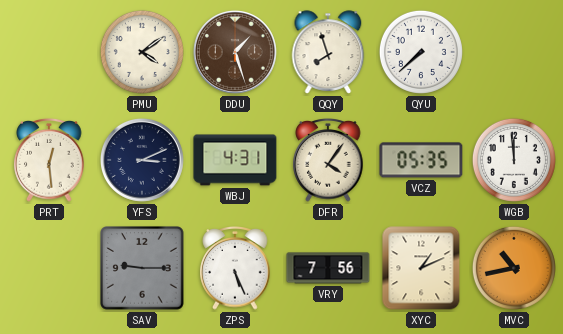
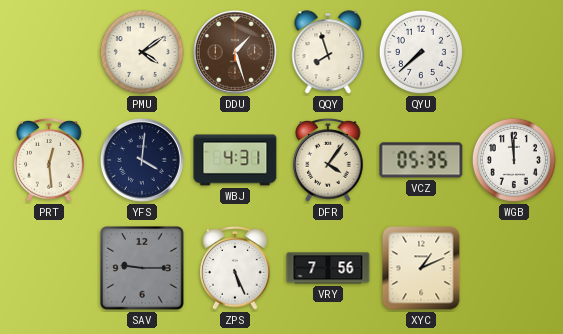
YFS: 3:11 -> 4:01 (142, 160)
MVC: 10:43 -> none (514, 268)
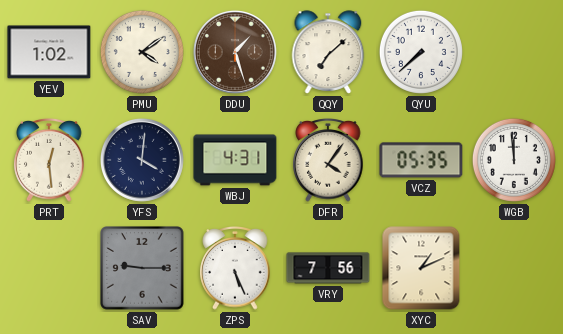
YEV: none -> 1:02 (49, 52)
QQY: 7:57 -> 7:08 (328, 52)
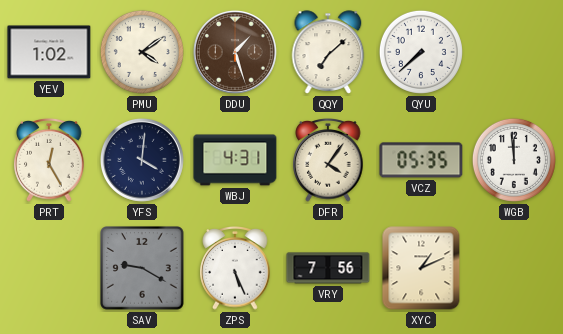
PRT: 12:29 -> 12:25 (49, 161)
SAV: 9:15 -> 9:20 (142, 268)
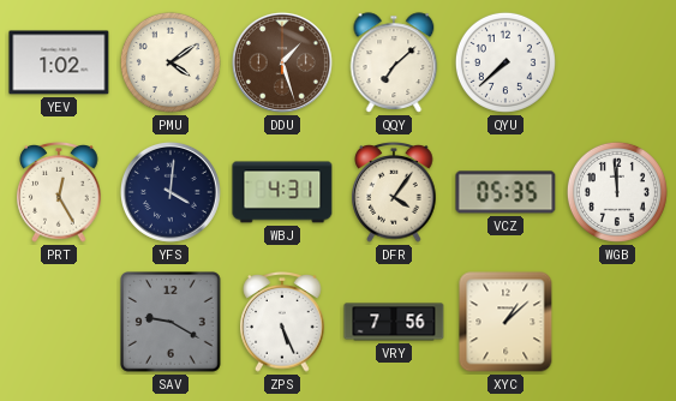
XYC: 1:11 -> 1:08 (505, 322)
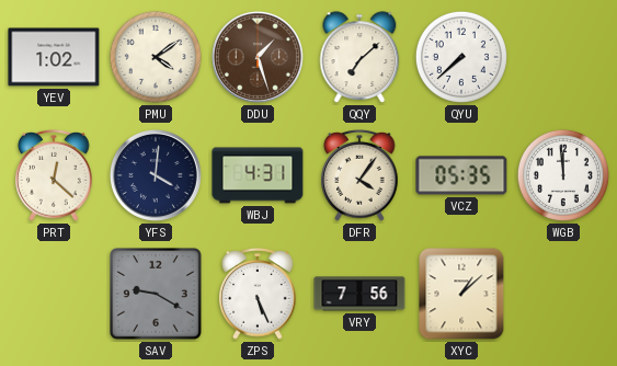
PRT: 12:25 -> 12:22 (54, 176)
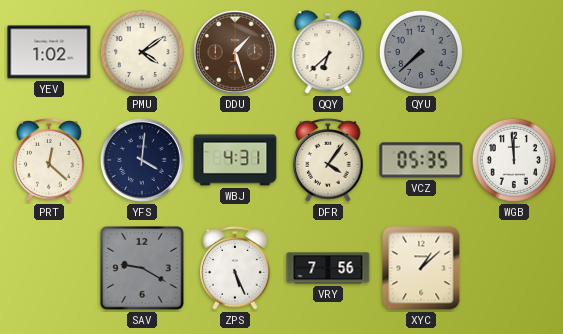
QQY: 7:08 -> 6:38 (328, 52)
QYU dial: white -> grey (421, 52)
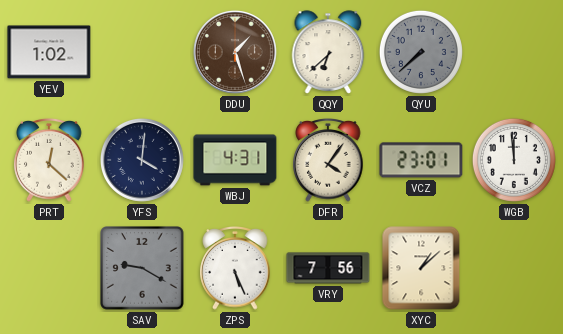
PMU: 4:09 -> none (142, 52)
VCZ: 05:35 -> 23:01 (421, 160)
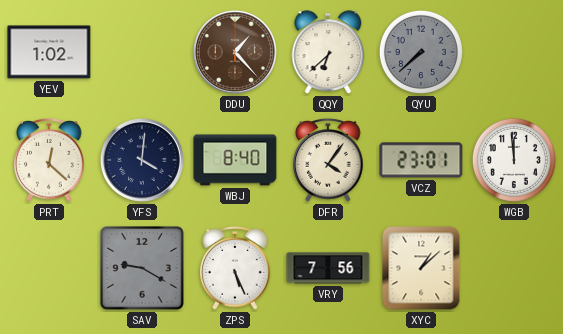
DDU: 1:27 -> 1:23 (235, 52)
WBJ: 4:31 -> 8:40 (235, 160)
